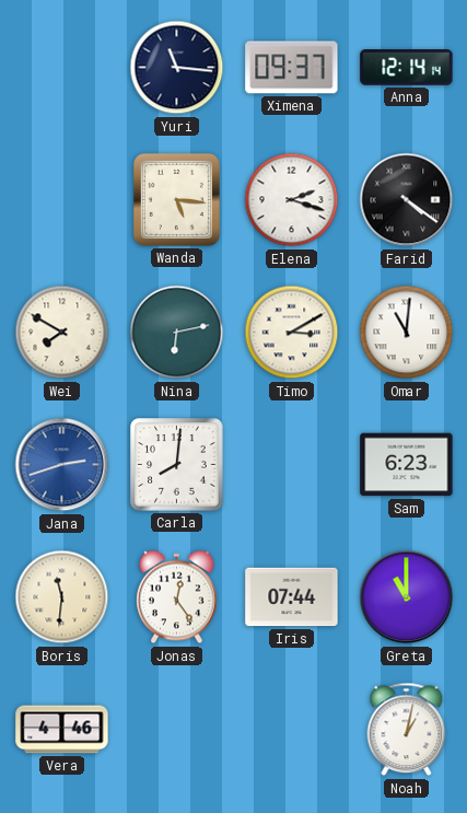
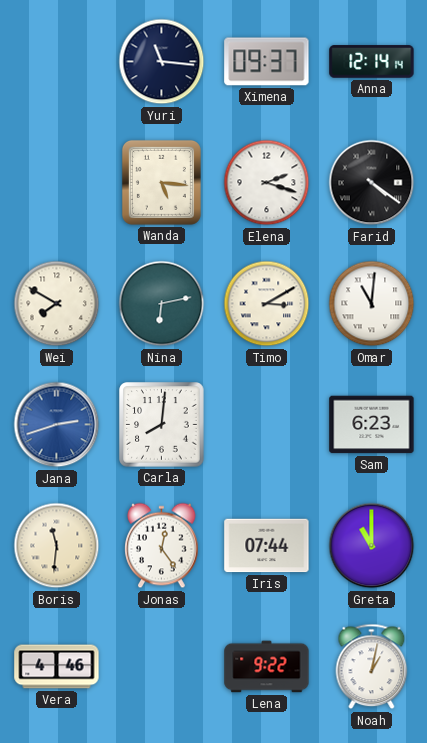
Lena: none -> 9:22 (267, 667)
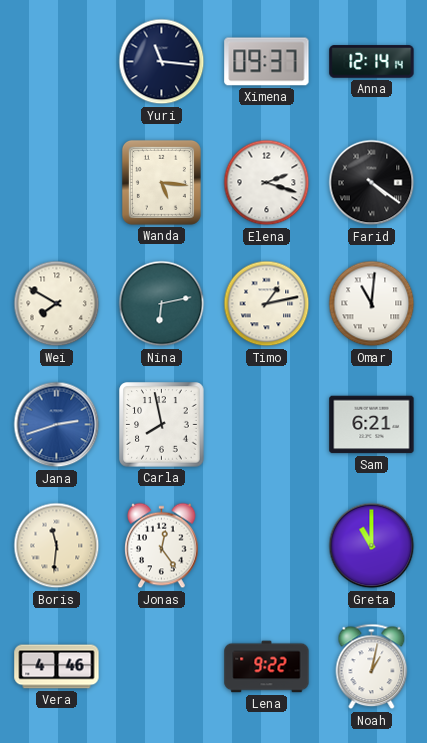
Timo: 3:10 -> 1:13 (267, 304)
Carla: 8:01 -> 7:58 (162, 425)
Sam: 6:23 -> 6:21 (372, 425)
Iris: 07:44 -> none (267, 546)
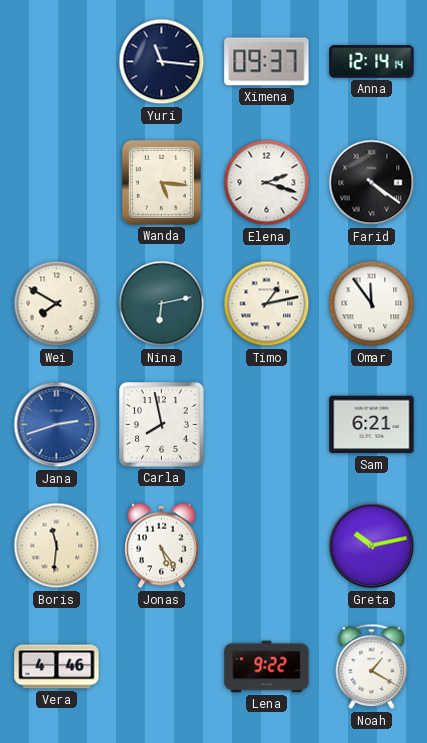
Omar: 11:01 -> 11:54 (372, 304)
Jonas: 12:24 -> 5:24 (162, 546)
Greta: 11:00 -> 10:13 (372, 546)
Noah: 1:02 -> 1:20 (372, 667)
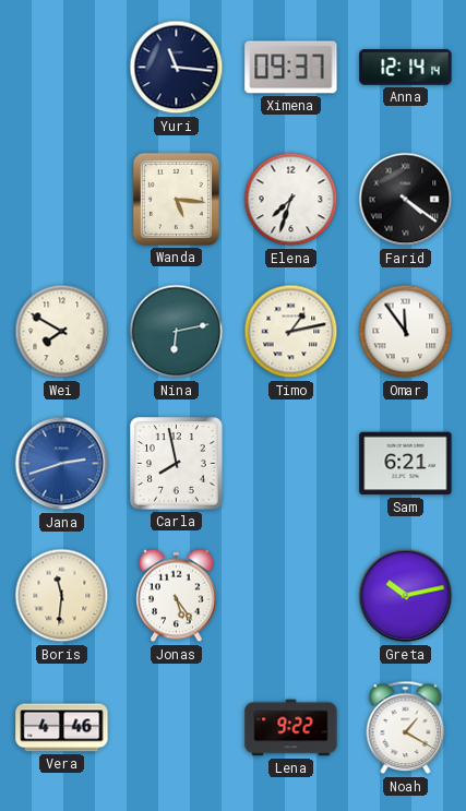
Elena: 2:18 -> 7:33 (291, 200)
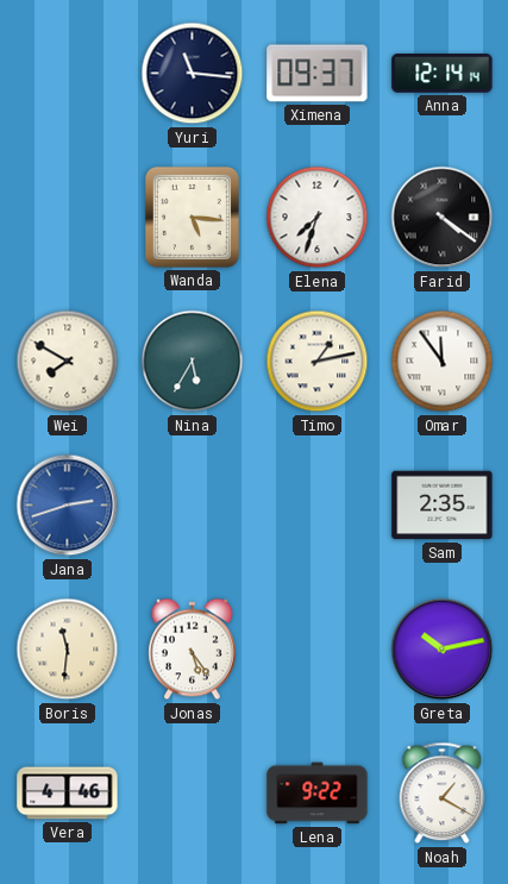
Nina: 6:13 -> 5:35 (193, 362)
Carla: 7:58 -> none (177, 464)
Sam: 6:21 -> 2:35 (443, 506)
